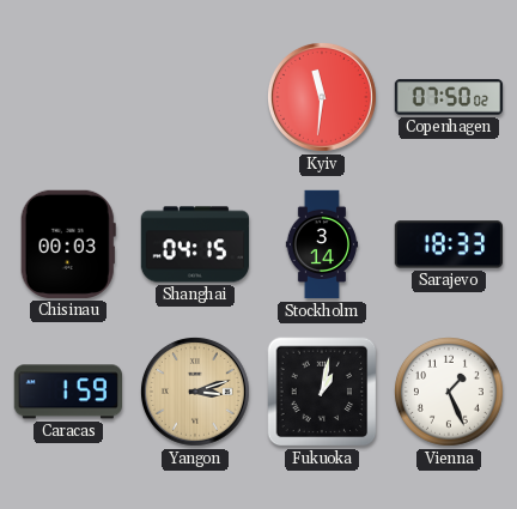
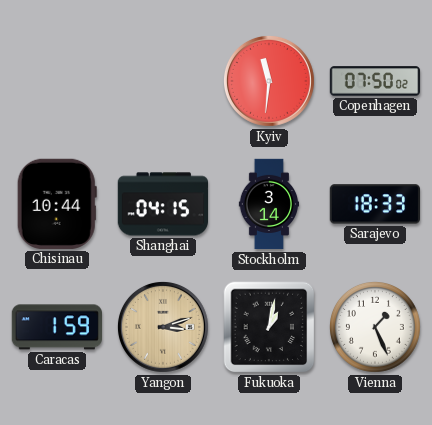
Chisinau: 00:03 -> 10:44 (57, 204)
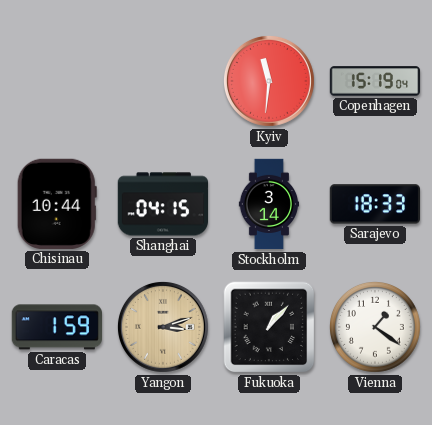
Copenhagen: 07:50 -> 15:19 (375, 81)
Fukuoka: 1:02 -> 1:07 (269, 327)
Vienna: 1:26 -> 1:21 (376, 328)
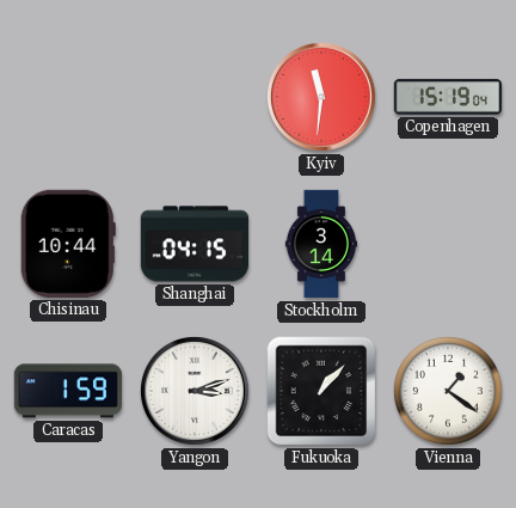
Sarajevo: 18:33 -> none (374, 204)
Yangon dial: champagne -> white (195, 391)
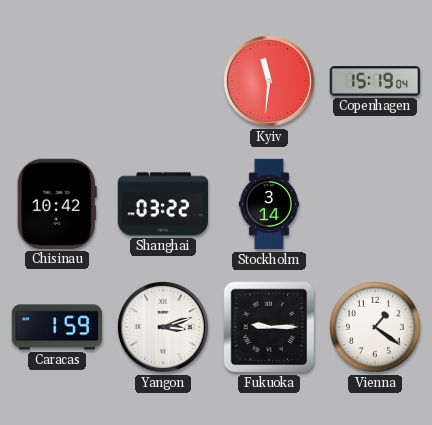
Chisinau: 10:44 -> 10:42 (57, 204)
Shanghai: 04:15 -> 03:22 (162, 204)
Fukuoka: 1:07 -> 9:15 (269, 327)
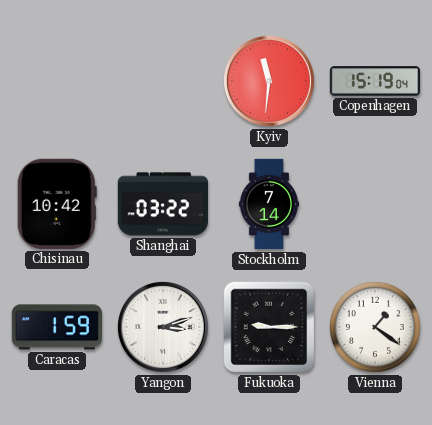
Stockholm: 3:14 -> 7:14 (269, 204)
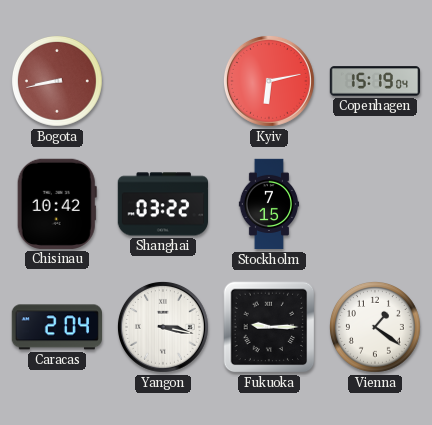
Bogota: none -> 8:43 (58, 82)
Kyiv: 11:31 -> 6:13 (269, 81)
Stockholm: 7:14 -> 7:15 (269, 204)
Caracas: 1:59 -> 2:04 (56, 327)
Yangon: 3:12 -> 3:17 (163, 327)
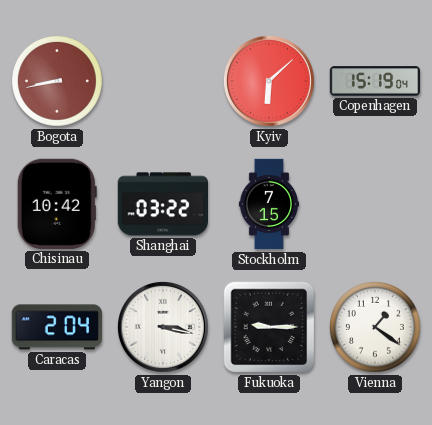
Kyiv: 6:13 -> 6:08 (269, 81)
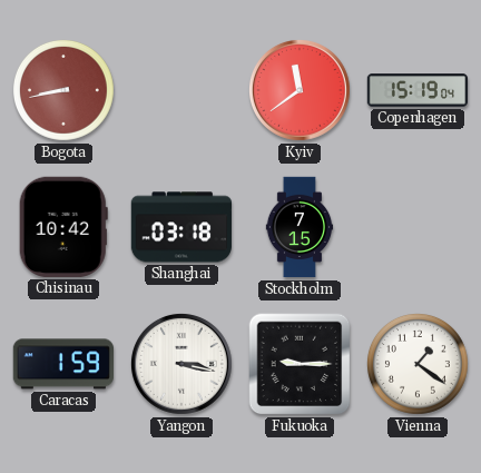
Kyiv: 6:08 -> 11:39 (300, 90)
Shanghai: 03:22 -> 03:18 (180, 227)
Caracas: 2:04 -> 1:59 (62, 364)
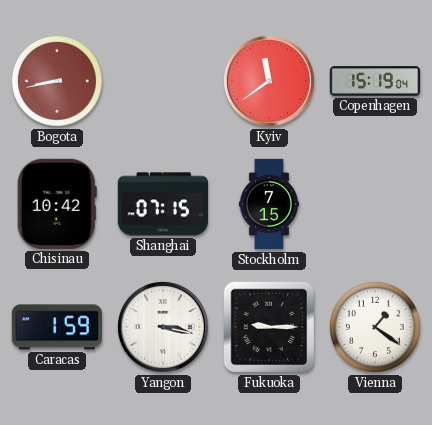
Shanghai: 03:18 -> 07:15 (162, 204)
